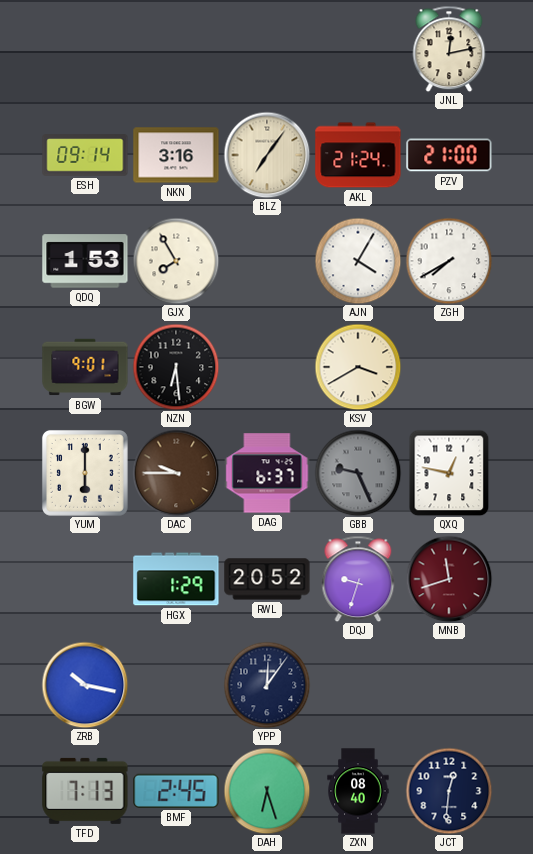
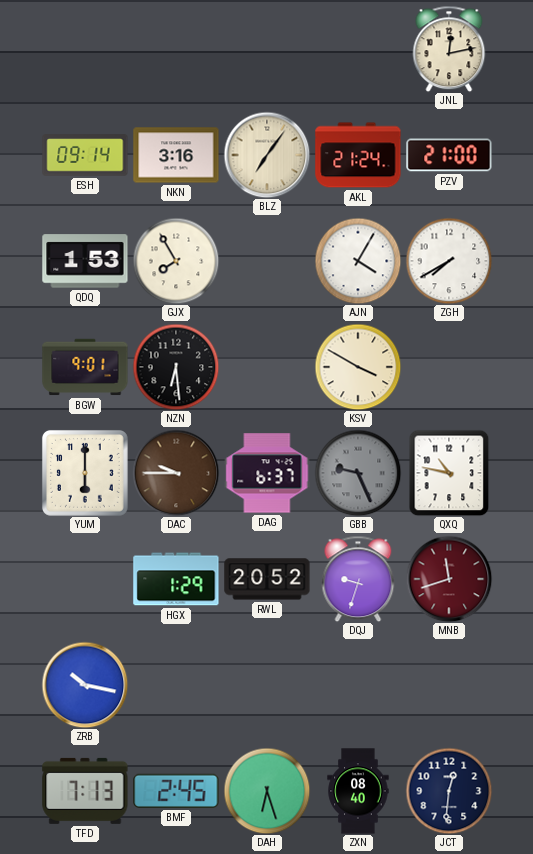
KSV: 3:40 -> 3:50 (358, 367)
QXQ: 12:47 -> 10:47 (449, 473)
YPP: 12:06 -> none (267, 685)
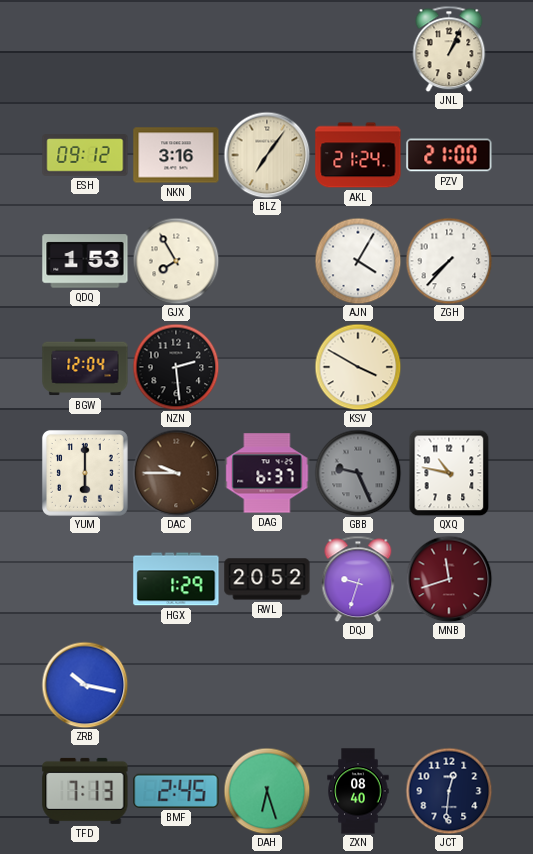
JNL: 12:13 -> 1:04 (449, 49)
ESH: 09:14 -> 09:12 (85, 155)
ZGH: 7:40 -> 7:37 (449, 261)
BGW: 9:01 -> 12:04 (85, 367)
NZN: 6:29 -> 2:29 (176, 367)
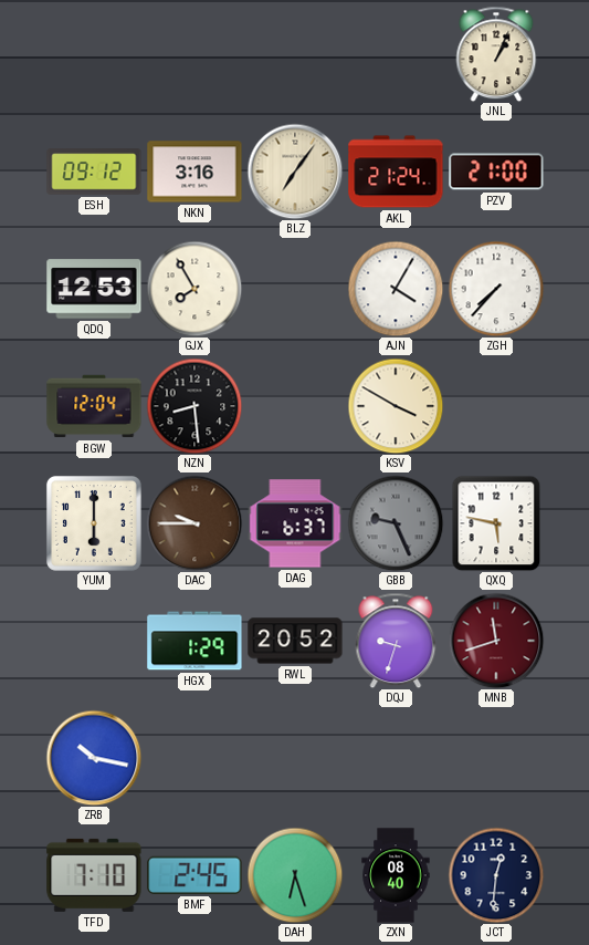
QDQ: 1:53 -> 12:53 (94, 289)
NZN: 2:29 -> 8:29 (194, 406)
QXQ: 10:47 -> 5:47 (496, 523)
TFD: 7:13 -> 7:10 (94, 875)
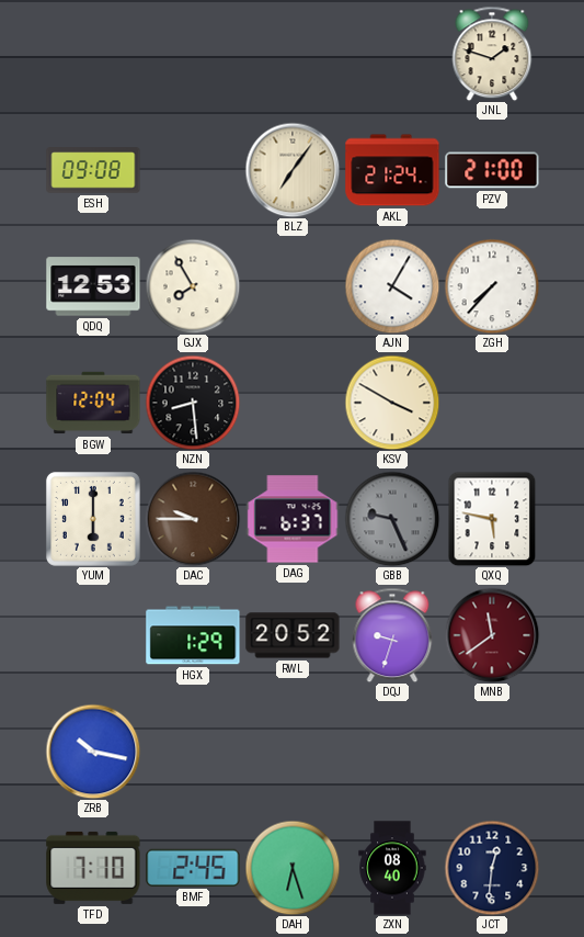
JNL: 1:04 -> 1:48 (492, 54)
ESH: 09:12 -> 09:08 (93, 170)
NKN: 3:16 -> none (194, 172)
MNB: 11:42 -> 11:39 (492, 635)
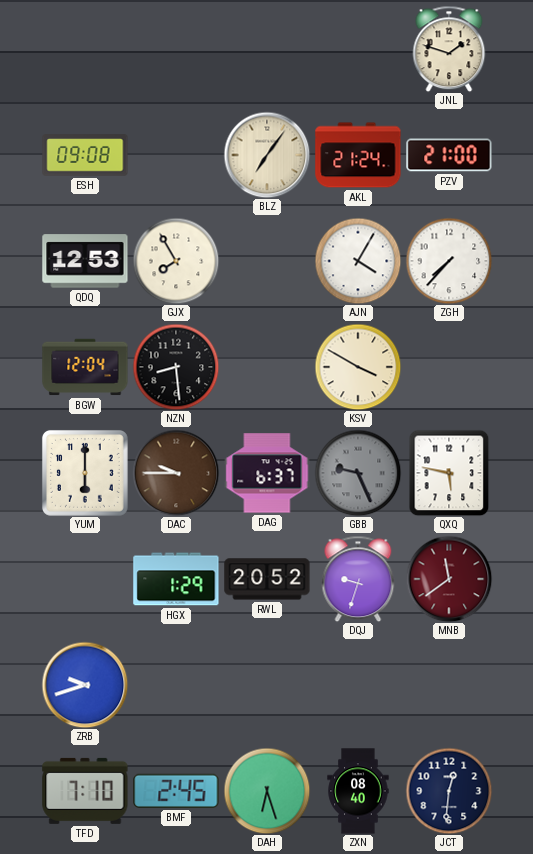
ZRB: 10:17 -> 9:42 (85, 685)
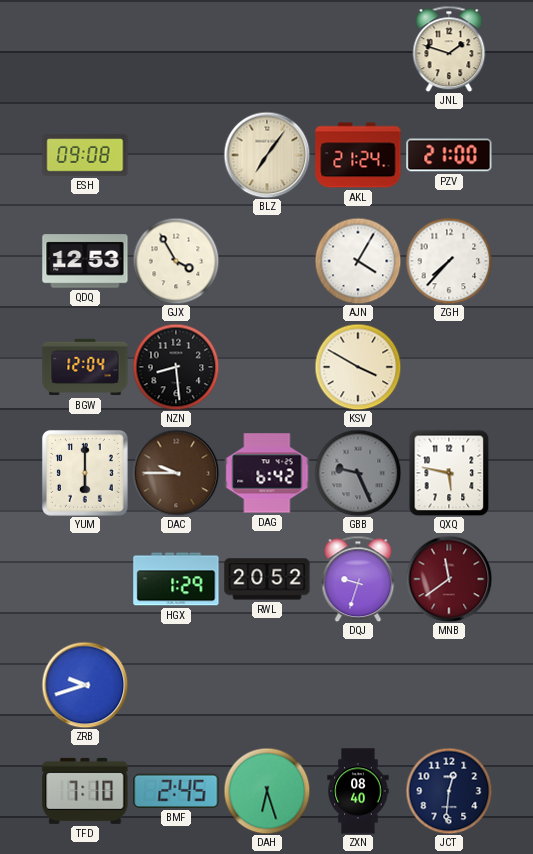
GJX: 7:55 -> 3:55 (176, 261)
DAG: 6:37 -> 6:42 (267, 473)
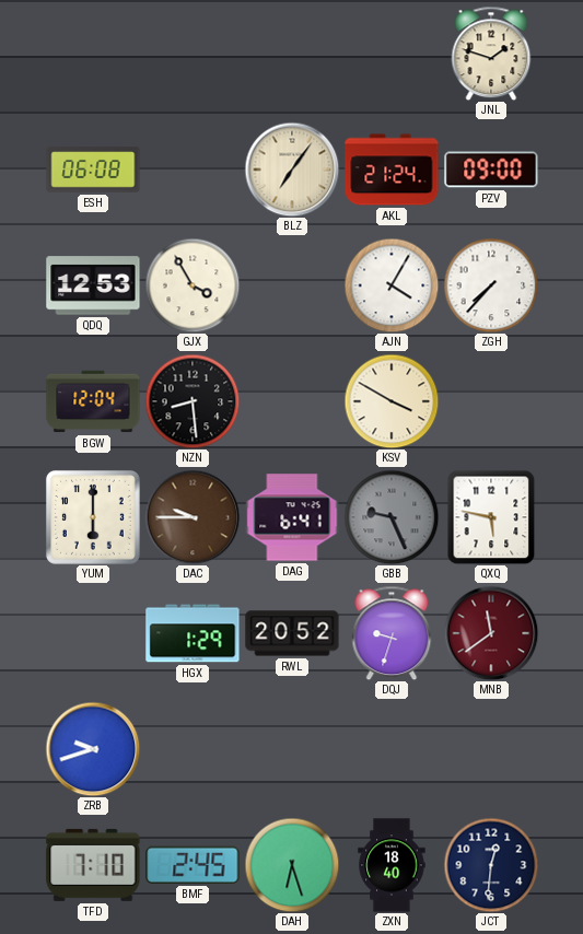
ESH: 09:08 -> 06:08 (93, 170)
PZV: 21:00 -> 09:00 (491, 170)
DAG: 6:42 -> 6:41 (292, 517)
ZXN: 08:40 -> 18:40 (392, 865)
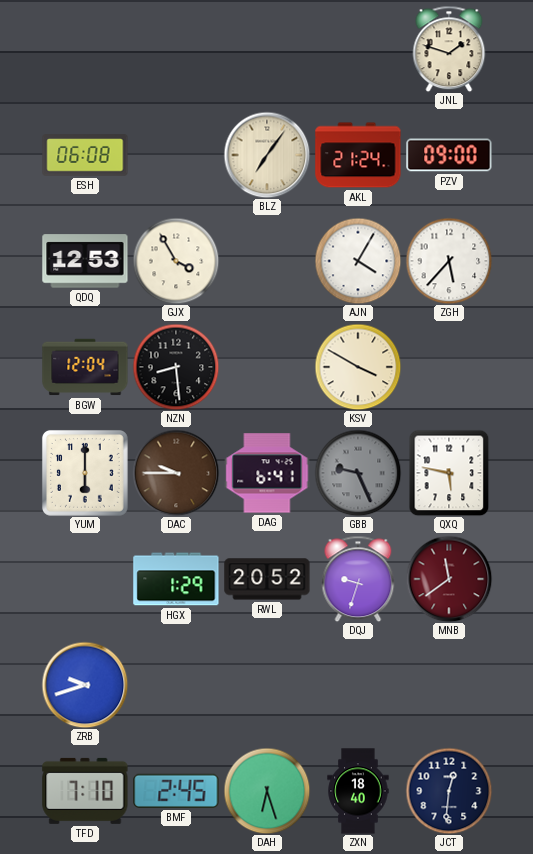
ZGH: 7:37 -> 5:37 (449, 261)
